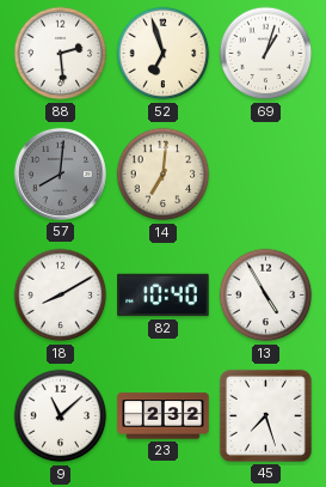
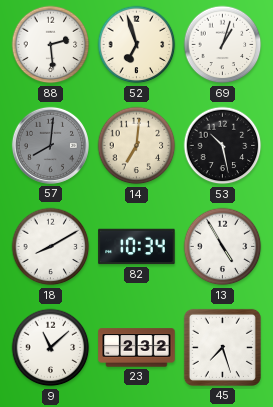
53: none -> 10:28 (223, 146)
82: 10:40 -> 10:34 (137, 247)
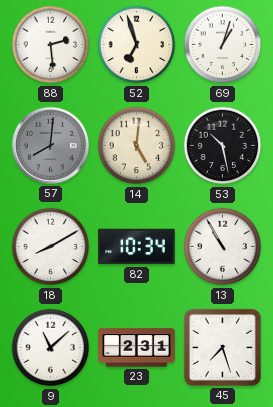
14: 7:01 -> 5:01 (137, 146)
13: 4:55 -> 10:55 (223, 247)
23: 2:32 -> 2:31 (137, 348)
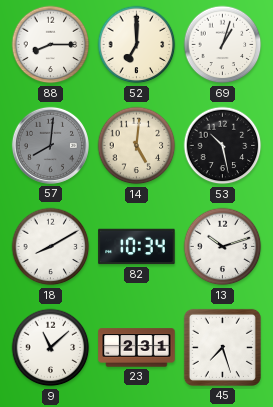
88: 2:29 -> 8:15 (51, 45)
52: 6:57 -> 7:00 (137, 45)
13: 10:55 -> 10:12 (223, 247)
